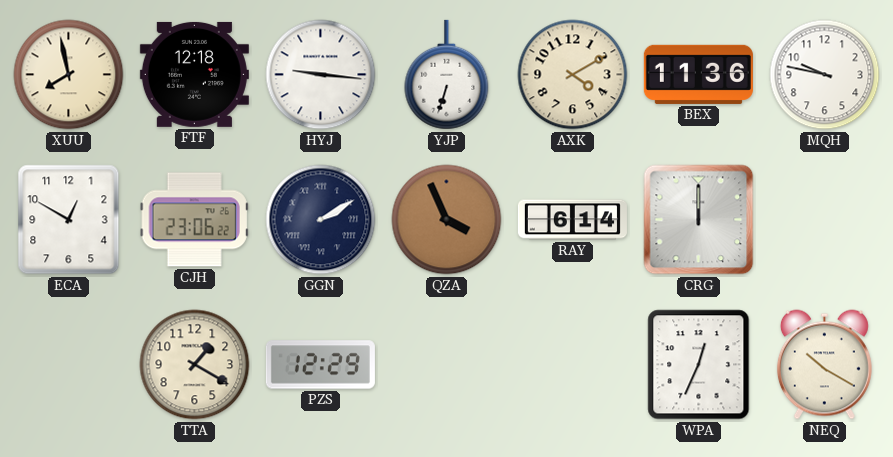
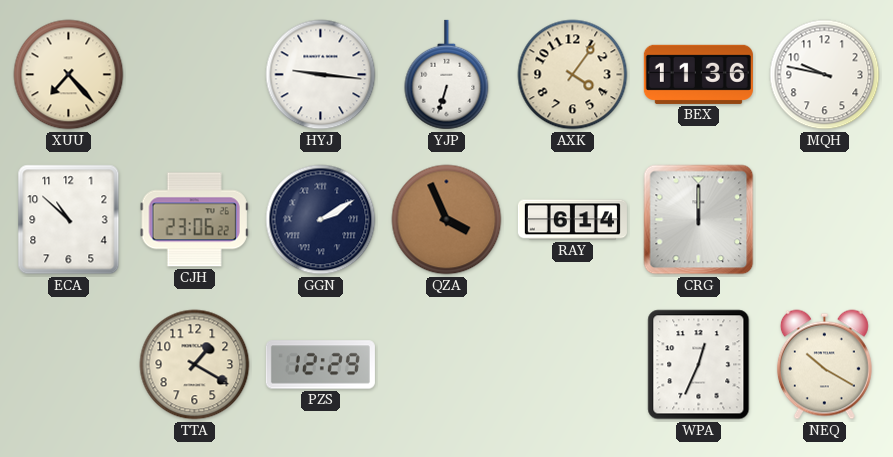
XUU: 7:58 -> 7:23 (69, 75)
FTF: 12:18 -> none (194, 74)
AXK: 4:10 -> 4:06 (573, 75)
ECA: 12:50 -> 10:52 (69, 220)
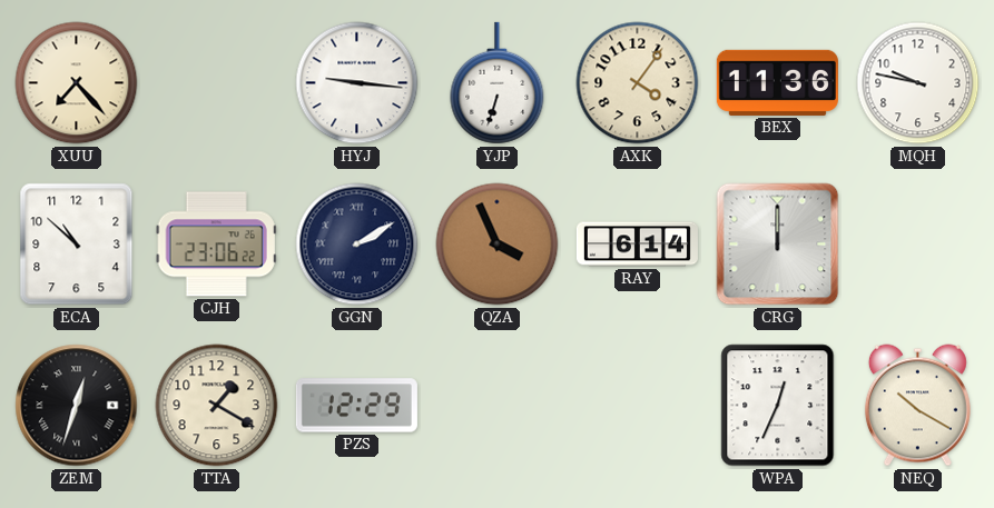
ZEM: none -> 12:33 (77, 406)
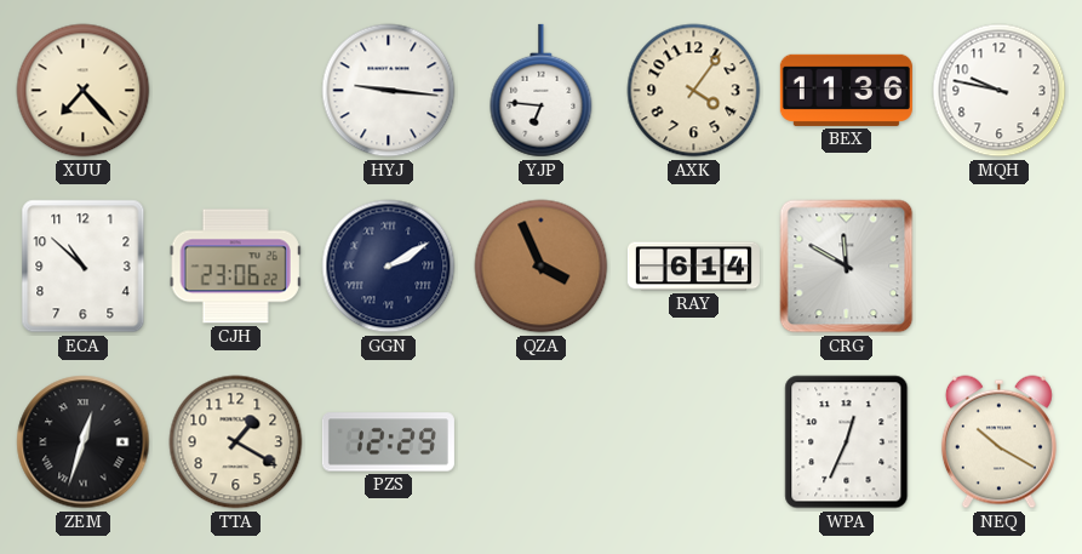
YJP: 6:33 -> 6:46 (542, 91)
CRG: 12:00 -> 11:50 (847, 267)
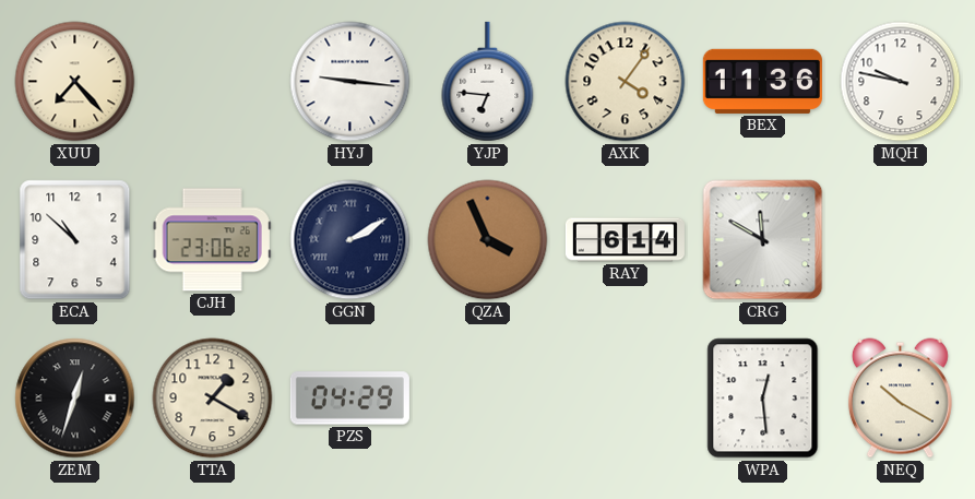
PZS: 12:29 -> 04:29 (349, 399)
WPA: 12:34 -> 12:29 (763, 399)
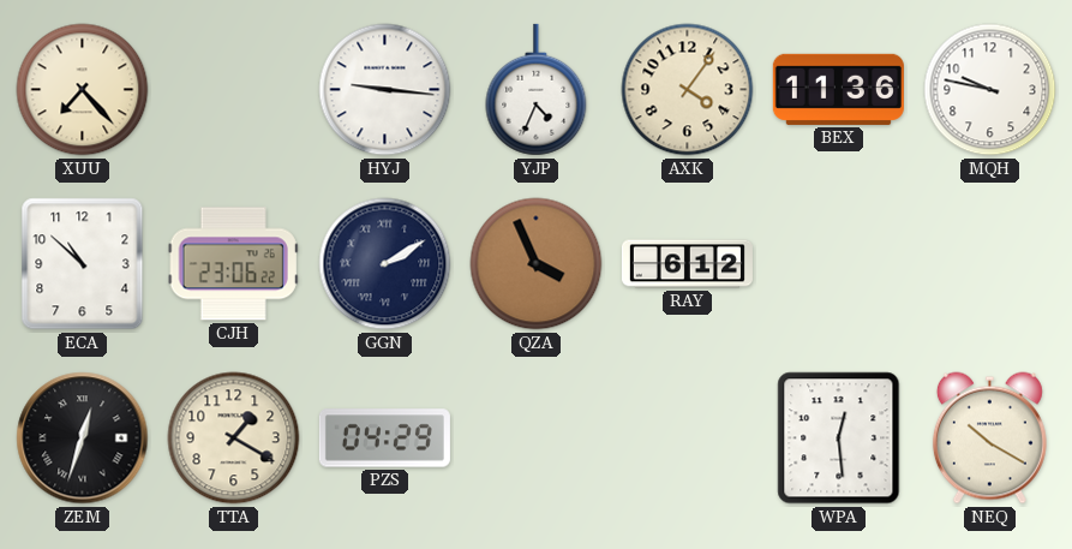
YJP: 6:46 -> 4:34 (537, 90)
RAY: 6:14 -> 6:12 (687, 264)
CRG: 11:50 -> none (763, 240)
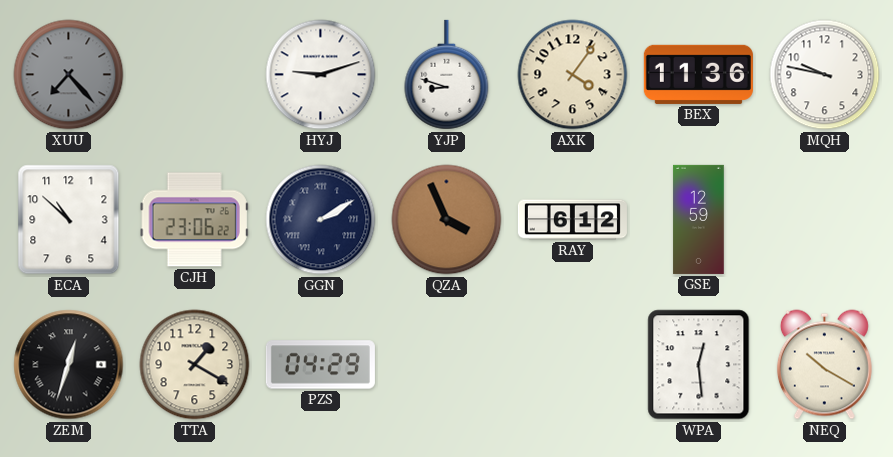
XUU dial: cream -> grey (69, 75)
HYJ: 9:16 -> 9:12 (321, 75)
YJP: 4:34 -> 8:48 (447, 75)
GSE: none -> 12:59 (699, 219)
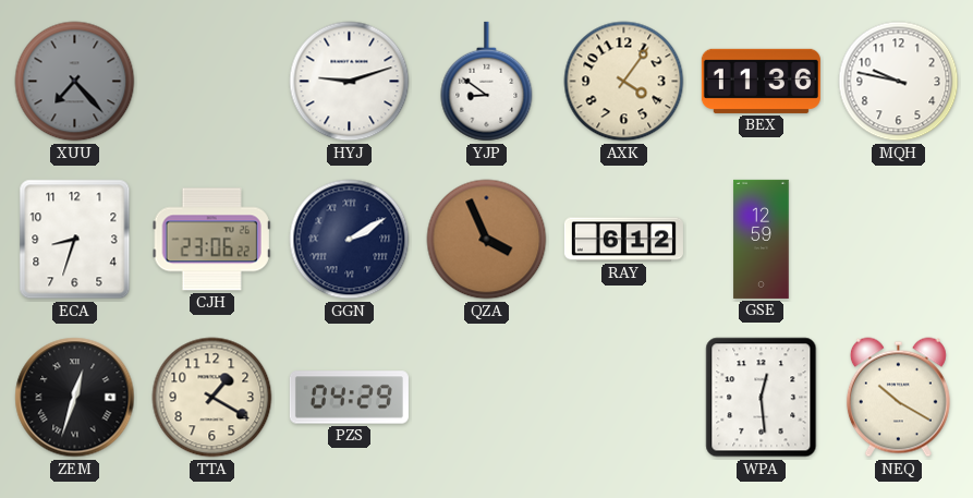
YJP: 8:48 -> 8:51 (487, 82)
ECA: 10:52 -> 8:33 (75, 240)
